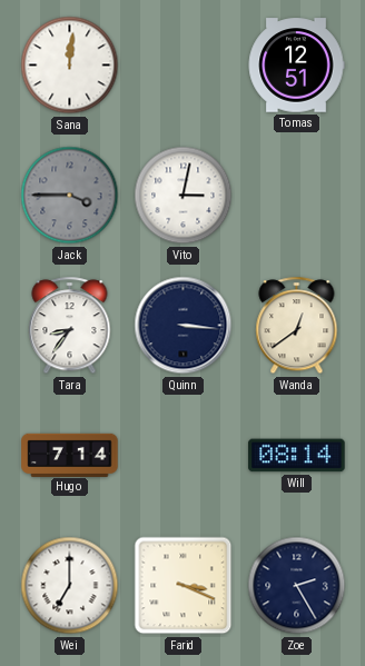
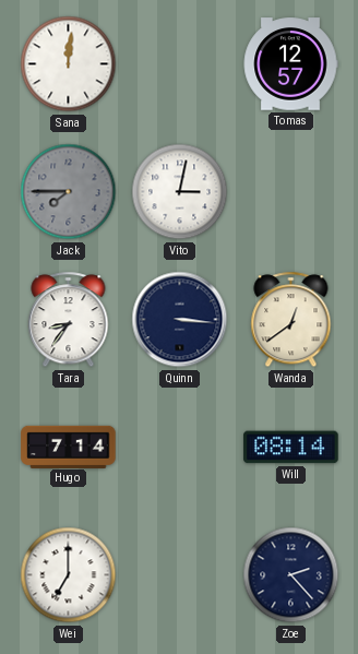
Tomas: 12:51 -> 12:57 (290, 64)
Jack: 3:45 -> 7:45 (69, 192)
Farid: 3:19 -> none (184, 586)
Zoe: 2:25 -> 2:23 (291, 575)
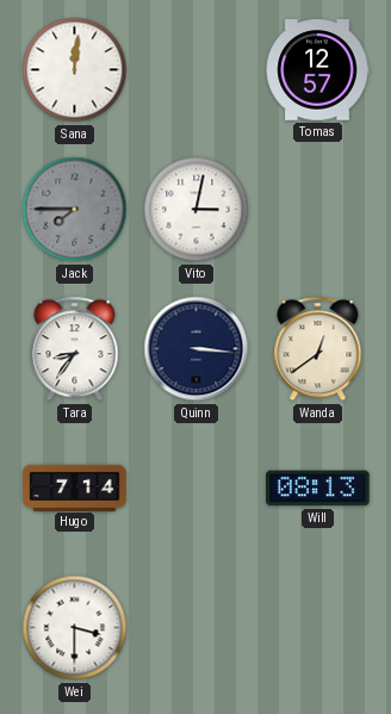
Will: 08:14 -> 08:13 (318, 489)
Wei: 7:00 -> 3:30 (75, 628)
Zoe: 2:23 -> none (291, 575)
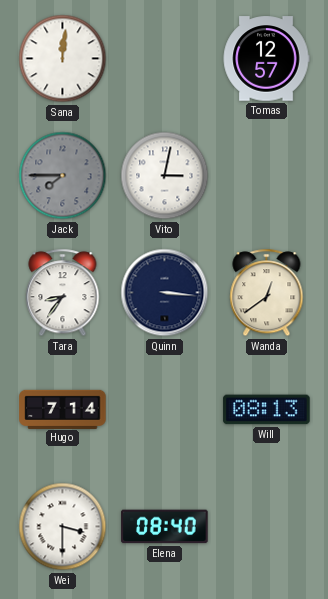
Elena: none -> 08:40 (165, 527)
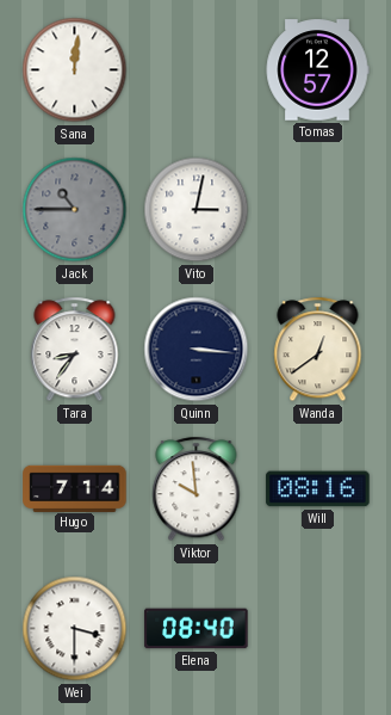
Jack: 7:45 -> 10:45 (75, 210)
Viktor: none -> 9:59 (197, 489)
Will: 08:13 -> 08:16 (318, 489)
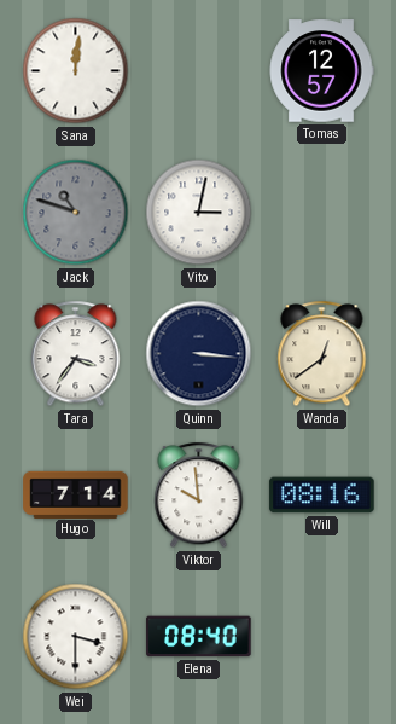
Jack: 10:45 -> 10:48 (76, 213)
Tara: 8:36 -> 3:36 (76, 354)
